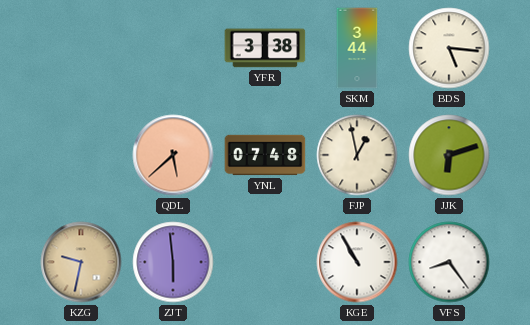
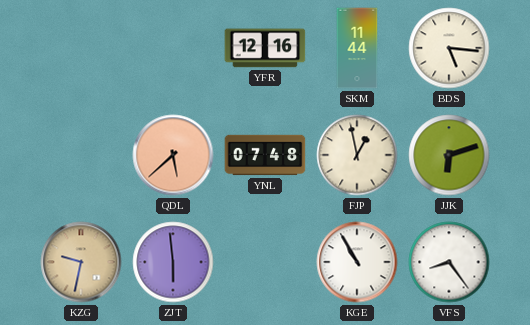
YFR: 3:38 -> 12:16 (265, 48)
SKM: 3:44 -> 11:44 (357, 48)
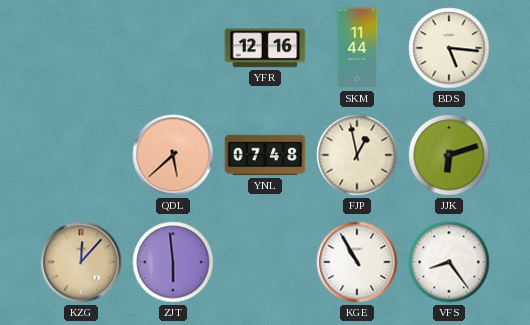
KZG: 9:32 -> 12:07 (81, 262)
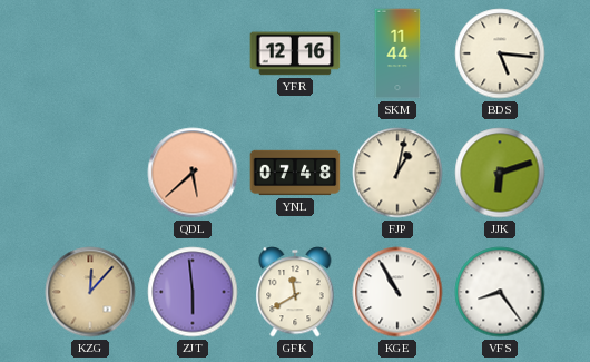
FJP: 12:58 -> 1:02 (397, 173)
GFK: none -> 11:40 (295, 292)
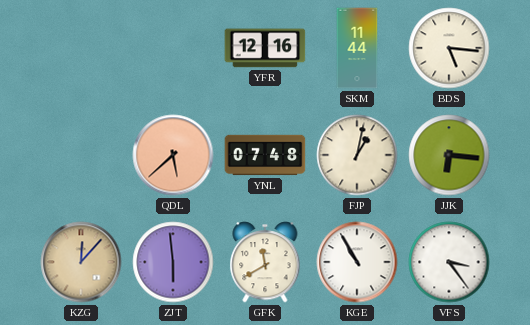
JJK: 6:12 -> 6:16 (449, 155)
VFS: 8:24 -> 3:24 (449, 262)
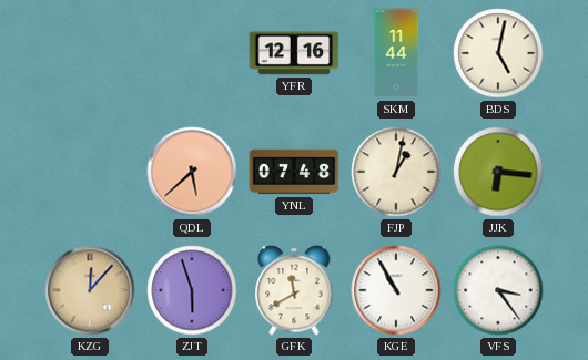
BDS: 5:16 -> 5:02 (498, 53)
ZJT: 5:59 -> 5:57 (192, 290)
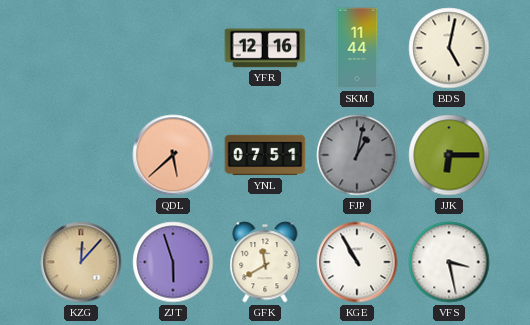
YNL: 07:48 -> 07:51 (265, 155)
FJP dial: cream -> grey (357, 155)
JJK: 6:16 -> 6:15 (449, 155)
VFS: 3:24 -> 3:28 (449, 262)
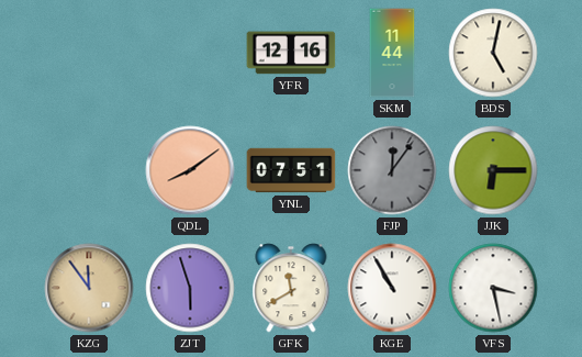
QDL: 5:38 -> 8:09 (190, 170)
FJP: 1:02 -> 12:06 (392, 170)
KZG: 12:07 -> 11:54 (89, 288)
